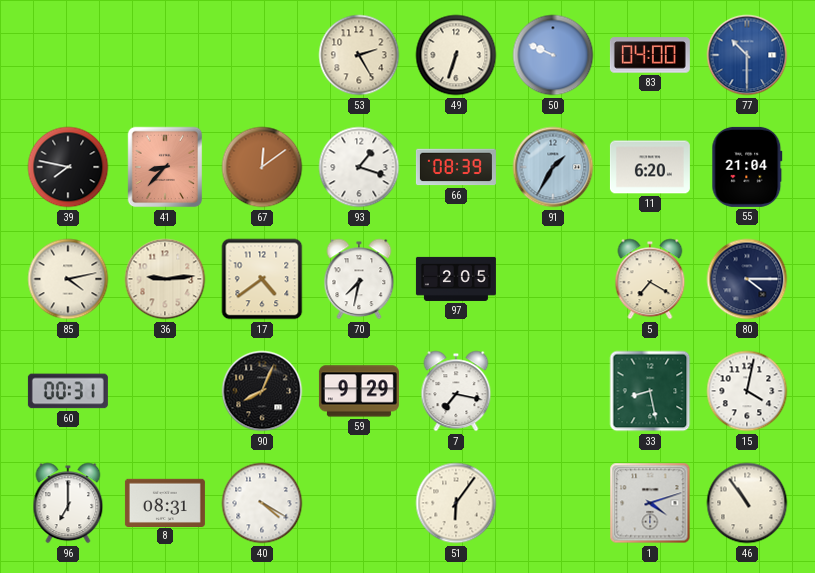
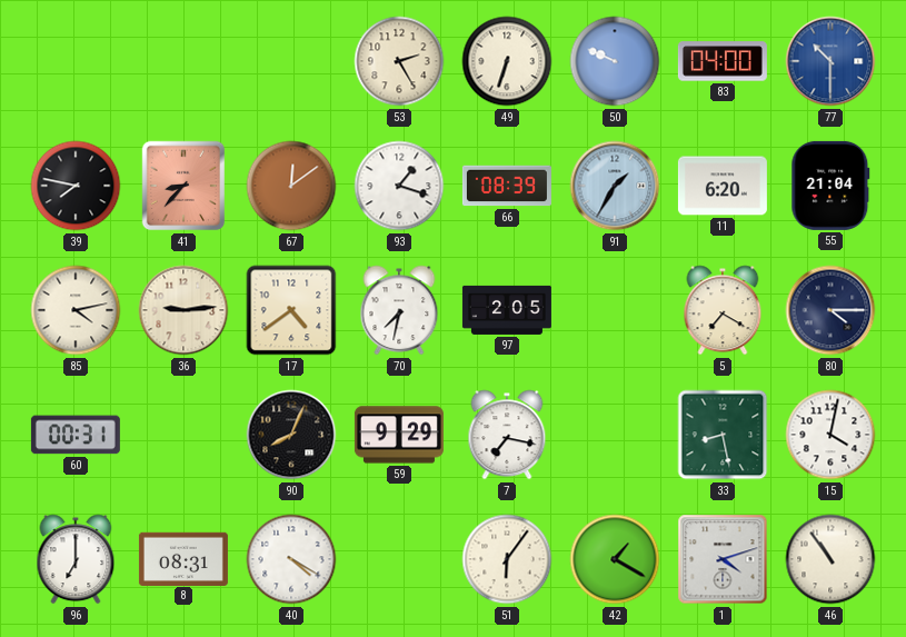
42: none -> 1:20 (615, 559)
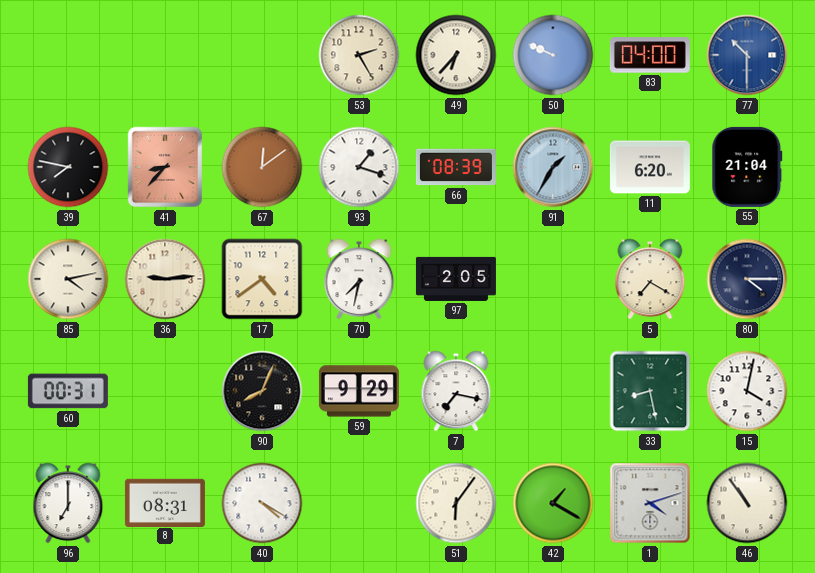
49: 6:33 -> 6:37 (456, 55)
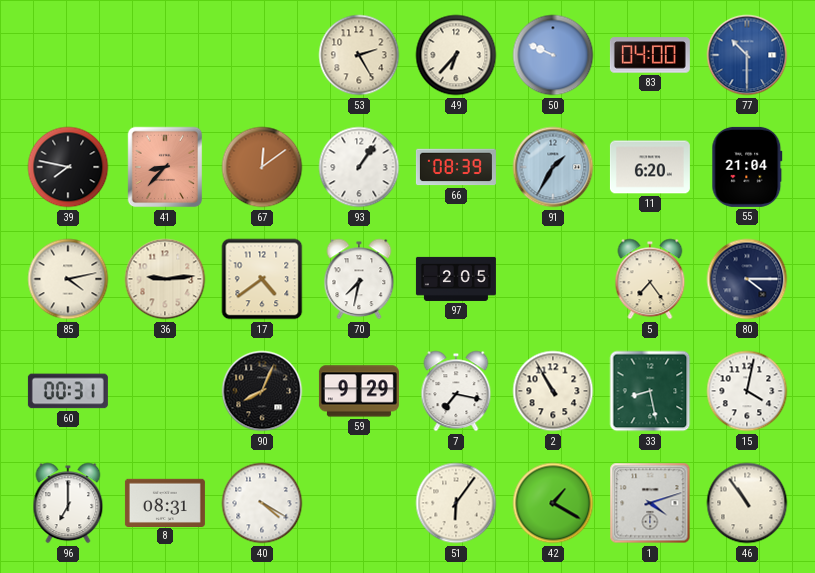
93: 1:18 -> 1:06 (359, 167)
5: 7:20 -> 7:24 (650, 279)
2: none -> 10:55 (553, 391)
